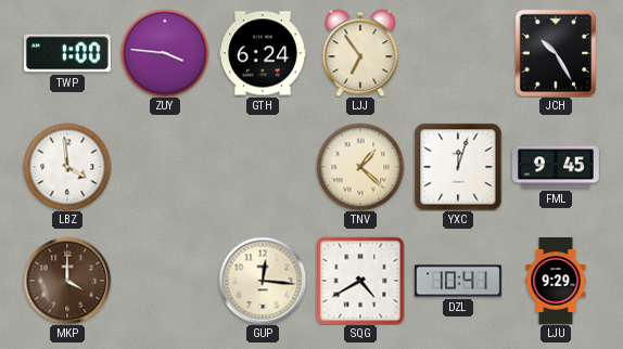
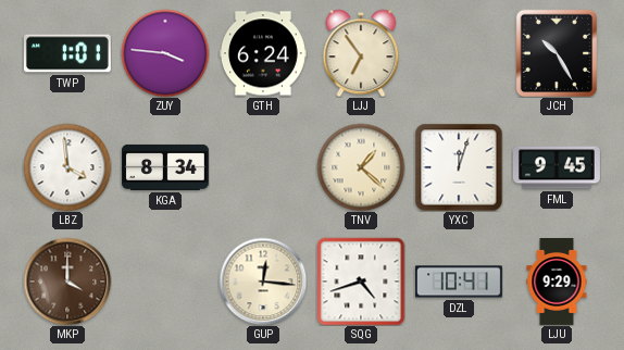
TWP: 1:00 -> 1:01 (67, 53)
KGA: none -> 8:34 (165, 167)
SQG: 4:40 -> 4:42 (361, 282)
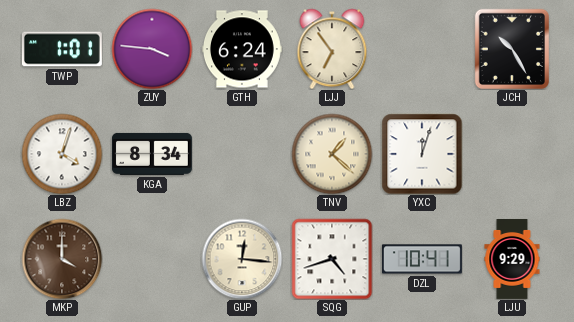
LBZ: 3:59 -> 4:03 (62, 154)
FML: 9:45 -> none (557, 167)
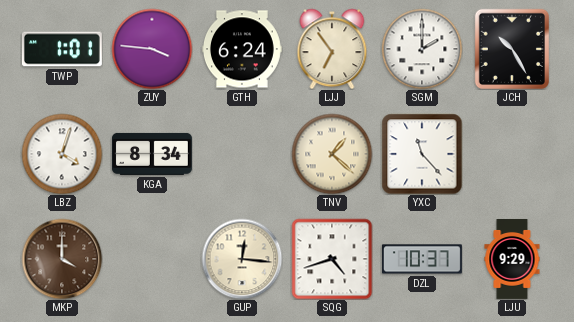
SGM: none -> 2:00 (422, 49)
YXC: 12:03 -> 11:23 (422, 154)
DZL: 10:41 -> 10:37 (422, 259)
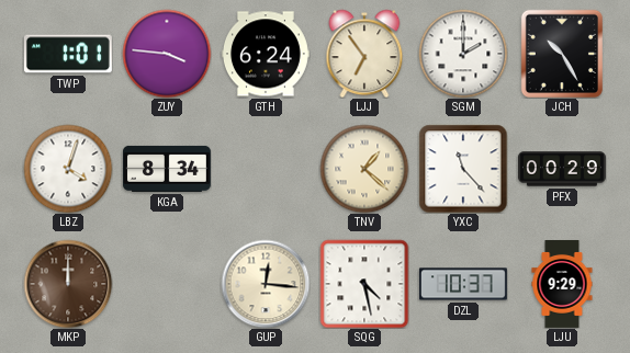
PFX: none -> 00:29 (562, 169)
MKP: 4:00 -> 12:00 (68, 284)
SQG: 4:42 -> 4:28 (364, 284)
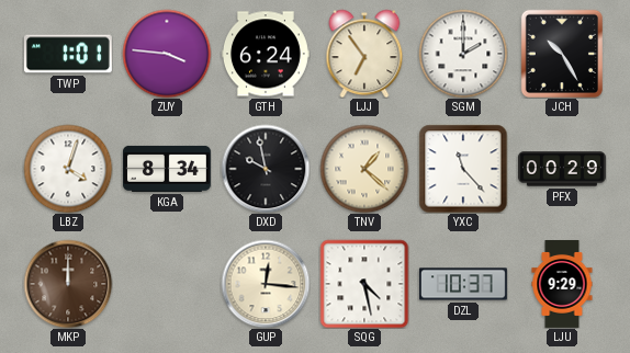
DXD: none -> 9:58 (266, 169)
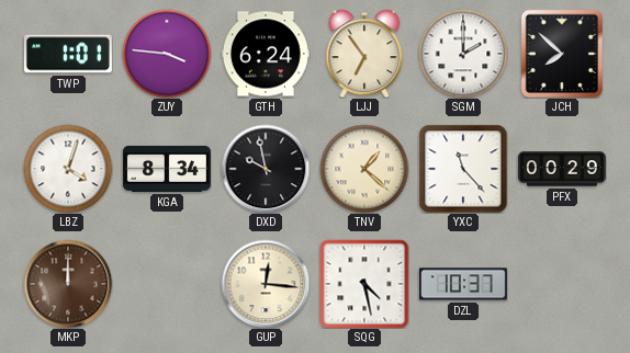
JCH: 10:25 -> 7:52 (561, 53)
LJU: 9:29 -> none (562, 285)
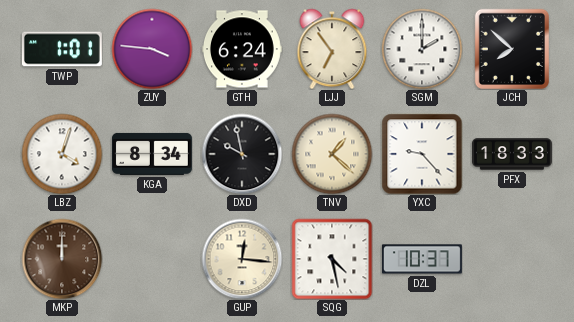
YXC: 11:23 -> 9:23 (422, 154)
PFX: 00:29 -> 18:33 (512, 154)
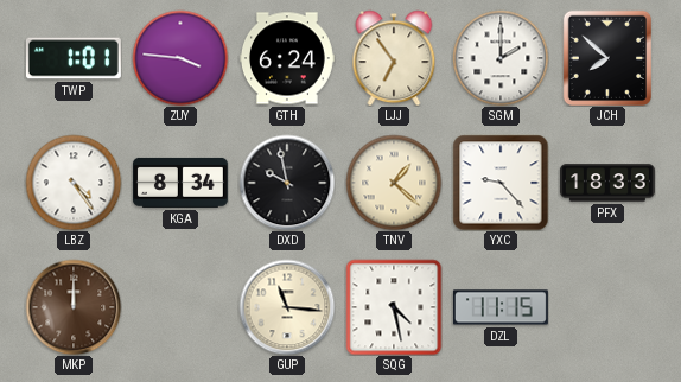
LBZ: 4:03 -> 4:24 (74, 183)
GUP: 12:16 -> 11:16 (287, 307)
DZL: 10:37 -> 11:15 (501, 307)
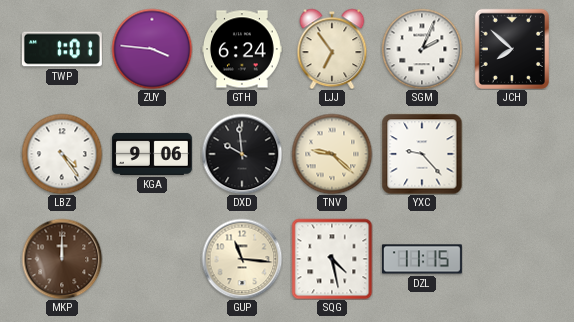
SGM: 2:00 -> 2:04 (422, 49)
KGA: 8:34 -> 9:06 (152, 154)
DXD: 9:58 -> 9:59 (242, 154)
TNV: 1:22 -> 9:22 (332, 154)
PFX: 18:33 -> none (607, 183)
